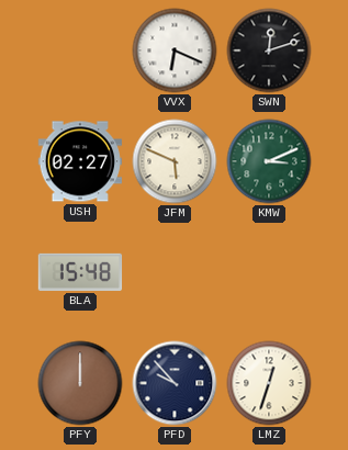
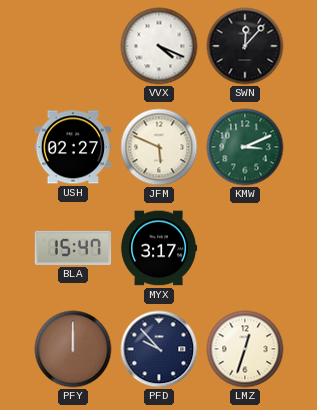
VVX: 6:19 -> 4:19 (159, 46)
SWN: 12:12 -> 12:07 (245, 46)
BLA: 15:48 -> 15:47 (73, 248)
MYX: none -> 3:17 (159, 248)
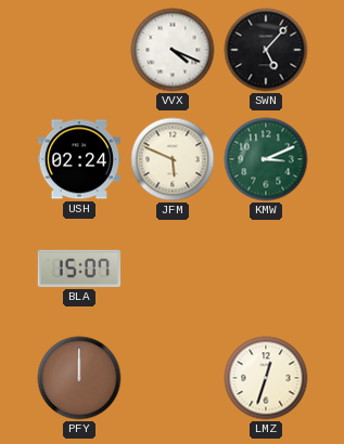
SWN: 12:07 -> 5:07 (266, 50)
USH: 02:27 -> 02:24 (79, 159)
BLA: 15:47 -> 15:07 (79, 269)
MYX: 3:17 -> none (159, 248)
PFD: 9:53 -> none (159, 349)
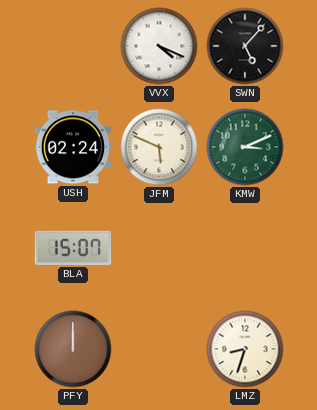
LMZ: 12:33 -> 8:33 (245, 349)
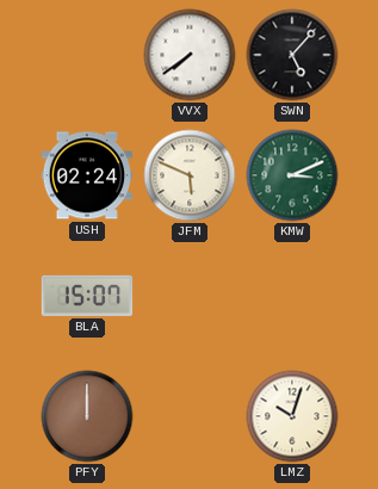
VVX: 4:19 -> 7:39 (190, 55)
LMZ: 8:33 -> 10:03 (292, 416)
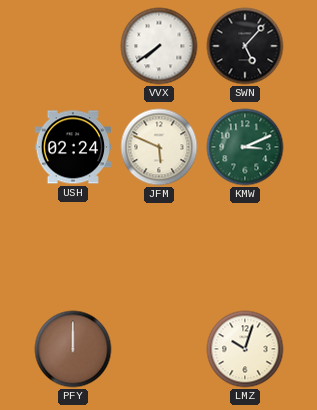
BLA: 15:07 -> none (87, 296)
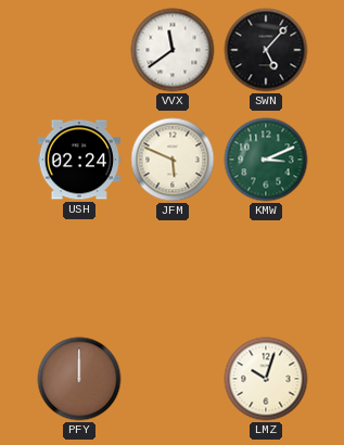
VVX: 7:39 -> 11:39 (173, 50)
